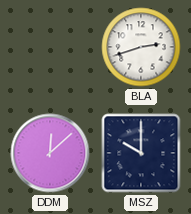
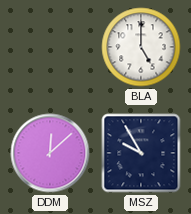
BLA: 2:42 -> 5:00 (141, 47)
MSZ: 10:00 -> 9:55 (141, 153)
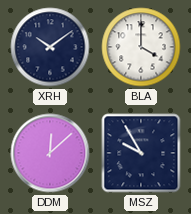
XRH: none -> 10:09 (50, 47)
BLA: 5:00 -> 4:00 (141, 47)
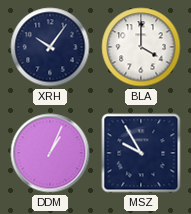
XRH: 10:09 -> 10:06 (50, 47)
DDM: 12:08 -> 1:04 (50, 153)
